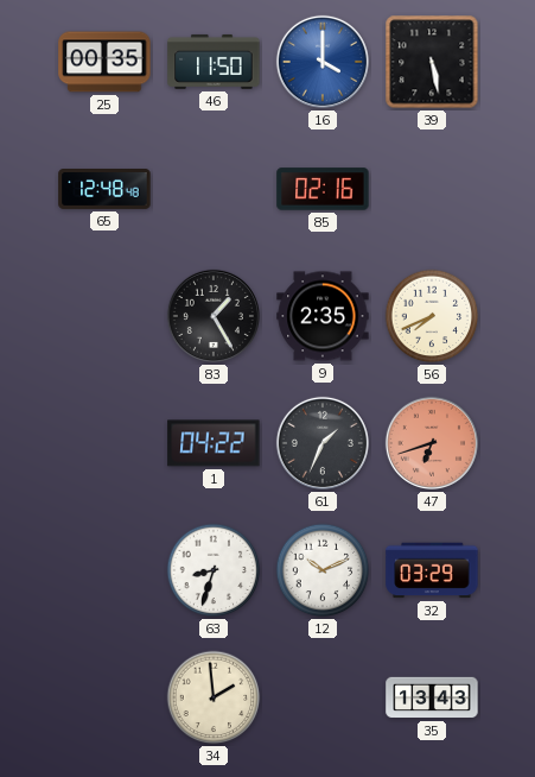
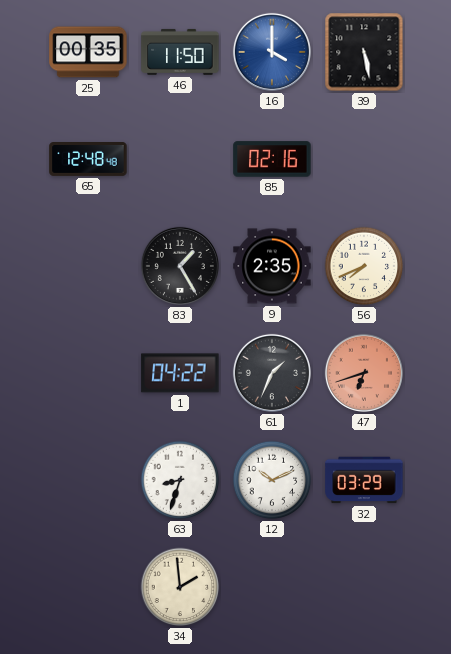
35: 13:43 -> none (432, 697)
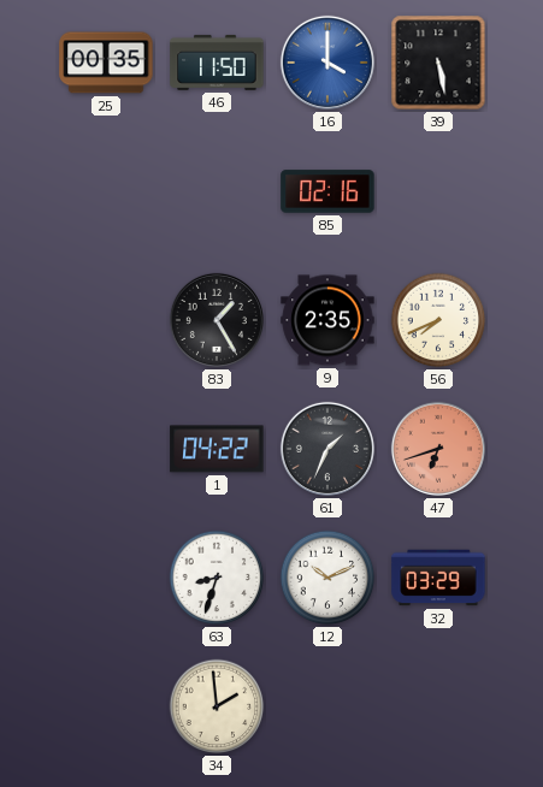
65: 12:48 -> none (88, 160)
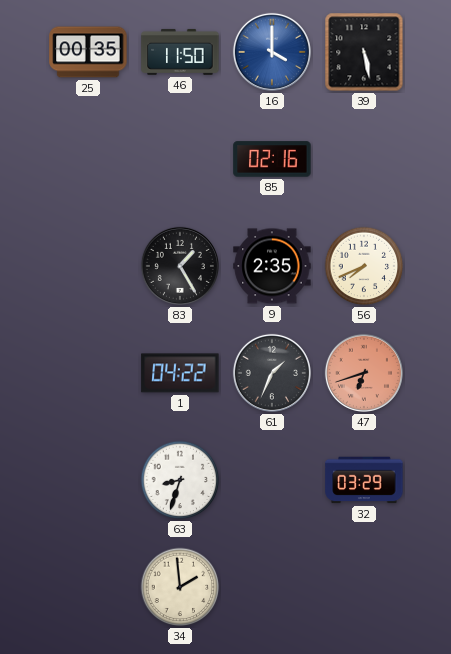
12: 10:11 -> none (327, 578)
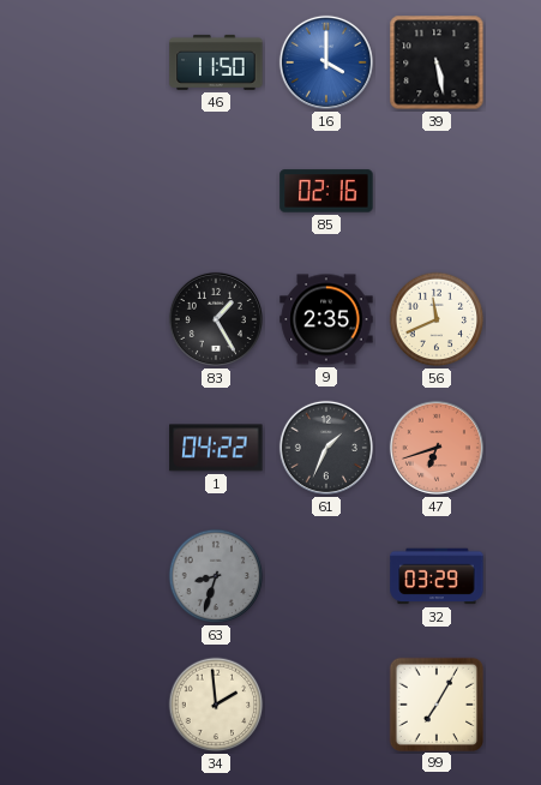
25: 00:35 -> none (88, 52)
56: 7:41 -> 11:41 (437, 319)
63 dial: white -> grey (216, 576)
99: none -> 7:05 (435, 703)
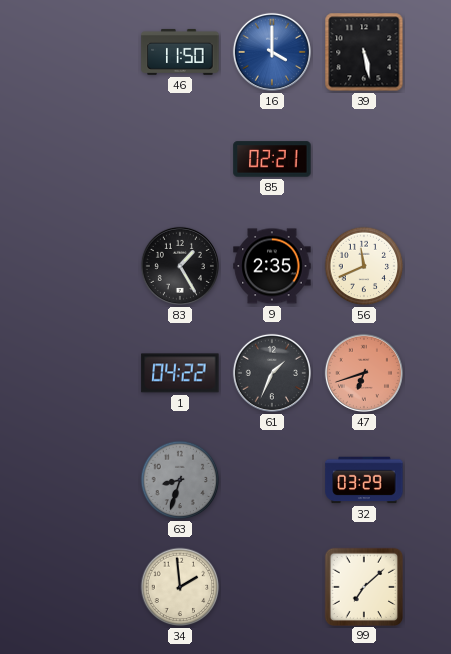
85: 02:16 -> 02:21 (272, 159)
99: 7:05 -> 7:08 (363, 586)
